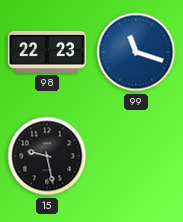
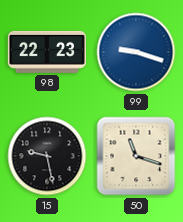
99: 11:18 -> 9:18 (136, 52)
50: none -> 11:18 (136, 156)
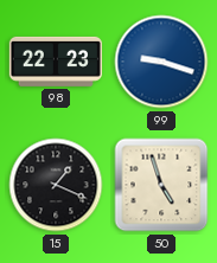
15: 9:28 -> 1:19 (56, 185)
50: 11:18 -> 4:57 (161, 185)
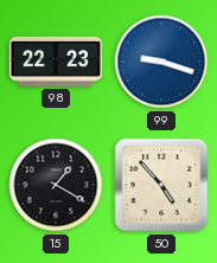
15: 1:19 -> 1:20 (56, 185)
50: 4:57 -> 4:53 (161, 185)
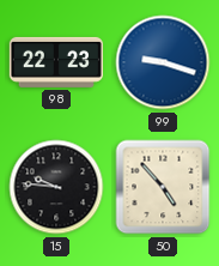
15: 1:20 -> 9:46 (56, 187)
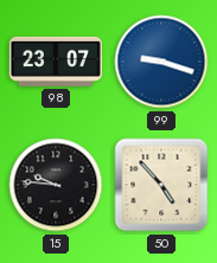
98: 22:23 -> 23:07 (56, 62)
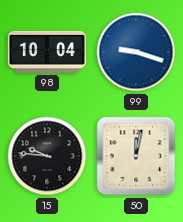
98: 23:07 -> 10:04 (47, 52)
50: 4:53 -> 12:02 (136, 156)
